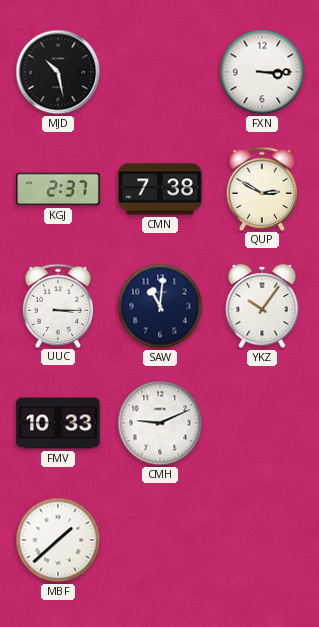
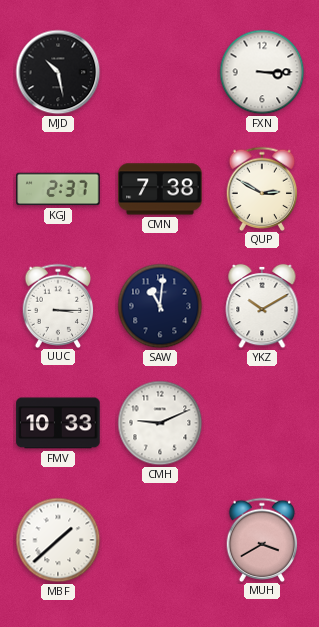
YKZ: 10:06 -> 10:10 (262, 306)
MUH: none -> 3:40 (262, 539)
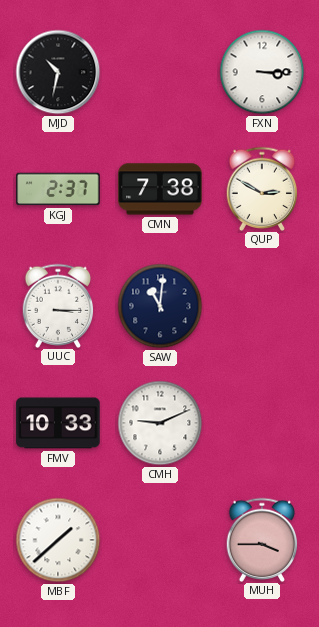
MJD: 10:28 -> 10:32 (58, 72)
YKZ: 10:10 -> none (262, 306)
MUH: 3:40 -> 3:45 (262, 539)
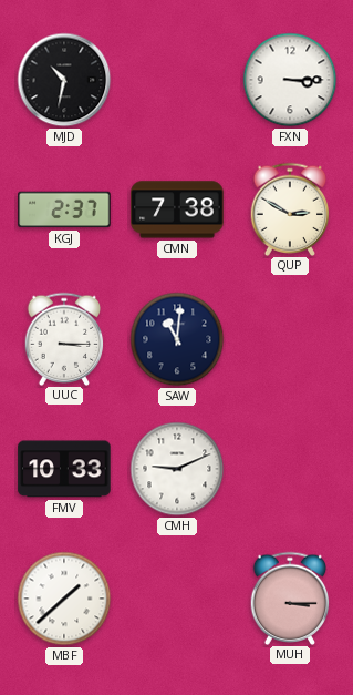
MUH: 3:45 -> 3:15 (290, 597)
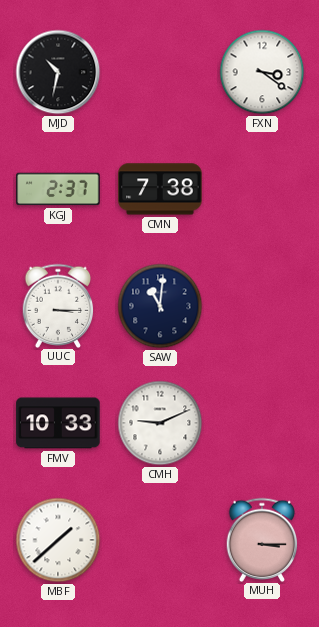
FXN: 3:15 -> 3:21 (262, 72)
QUP: 2:50 -> none (290, 208)
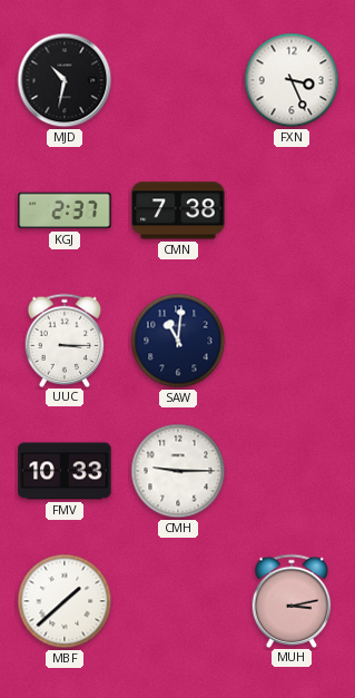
FXN: 3:21 -> 3:26 (292, 80)
CMH: 9:11 -> 9:15 (178, 471)
MUH: 3:15 -> 3:13 (292, 600)
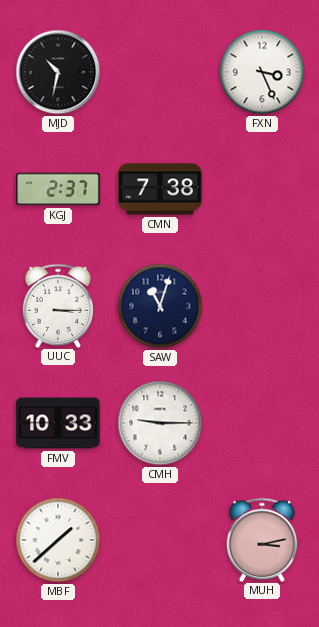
SAW: 11:01 -> 11:03 (160, 306)
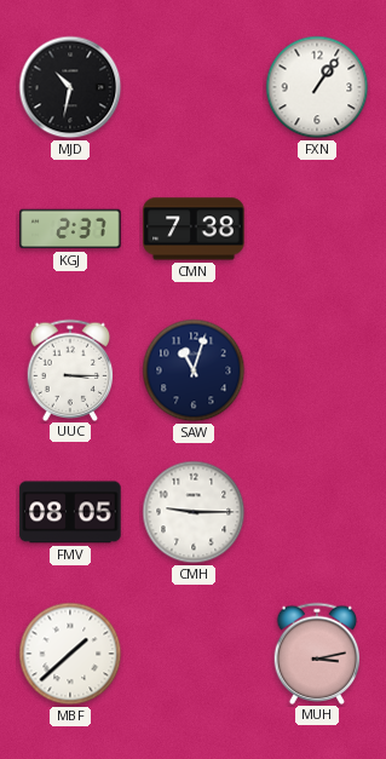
FXN: 3:26 -> 1:06 (317, 87)
FMV: 10:33 -> 08:05 (70, 512)
